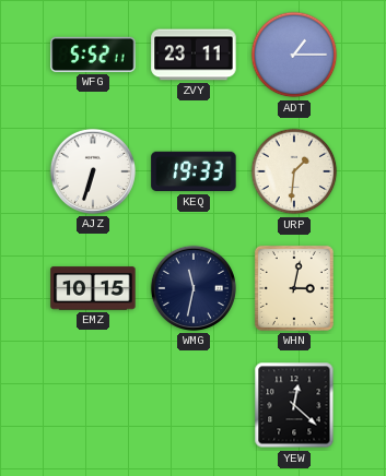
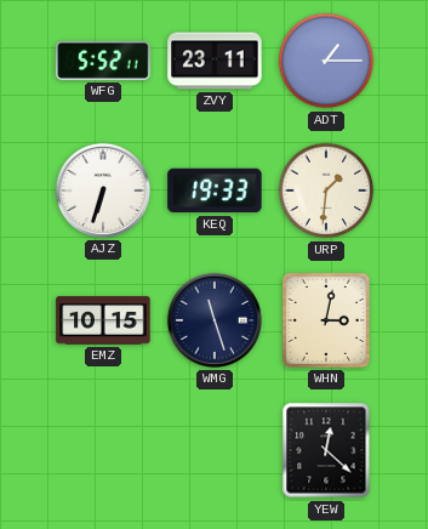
WMG: 11:32 -> 11:27 (215, 320)
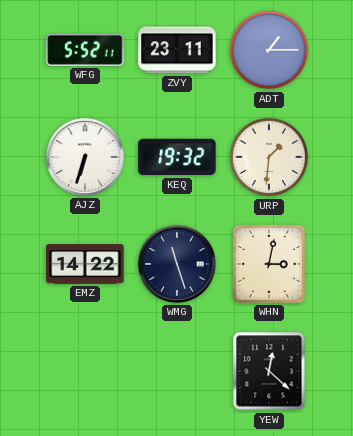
KEQ: 19:33 -> 19:32 (177, 157)
EMZ: 10:15 -> 14:22 (85, 264)
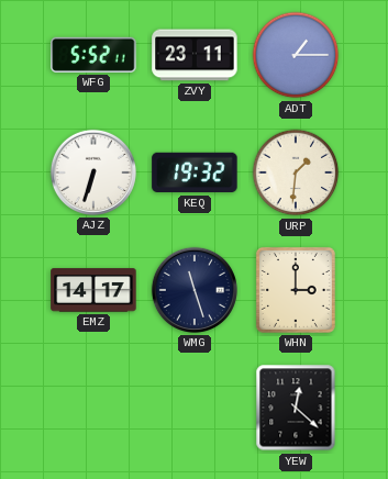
EMZ: 14:22 -> 14:17 (93, 290)
WHN: 3:02 -> 3:00 (296, 290)
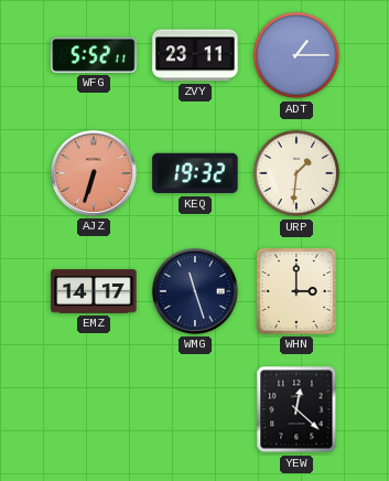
AJZ dial: white -> salmon (94, 173)
